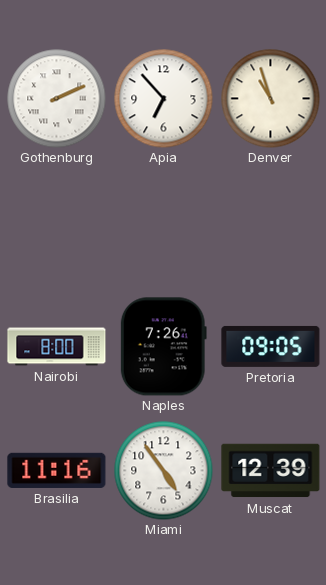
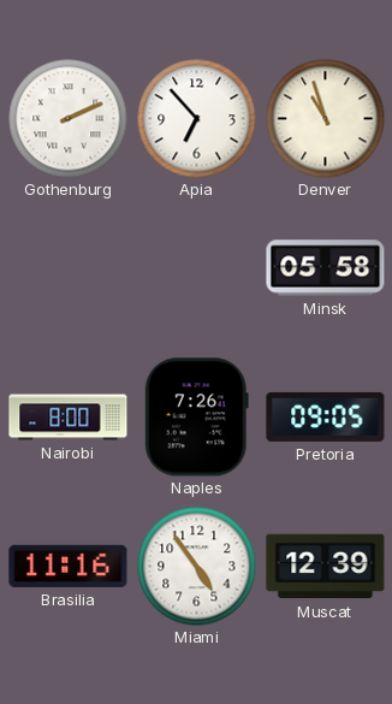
Minsk: none -> 05:58 (326, 268)
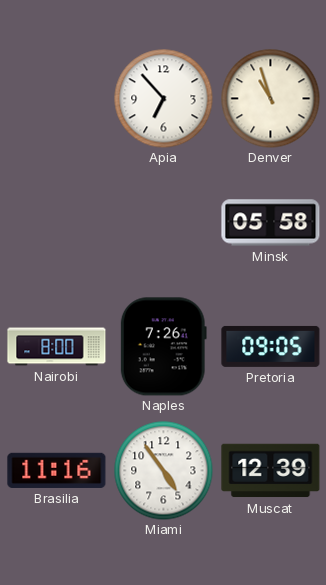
Gothenburg: 2:11 -> none (69, 119)
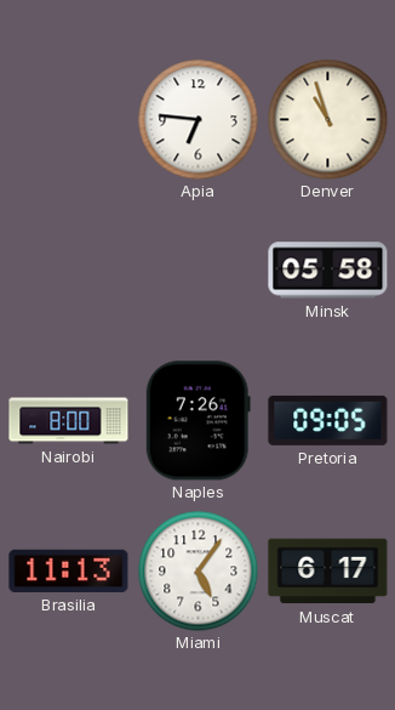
Apia: 6:53 -> 6:46 (199, 120)
Brasilia: 11:16 -> 11:13 (69, 570)
Miami: 4:54 -> 5:06 (199, 572)
Muscat: 12:39 -> 6:17 (328, 572)
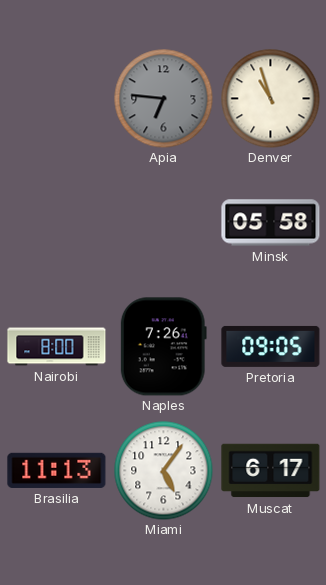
Apia dial: white -> grey (164, 99)
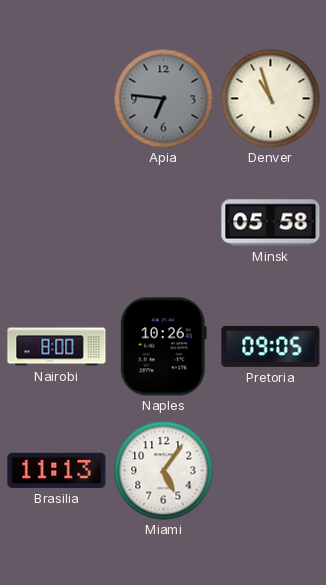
Naples: 7:26 -> 10:26 (163, 347)
Muscat: 6:17 -> none (271, 471)
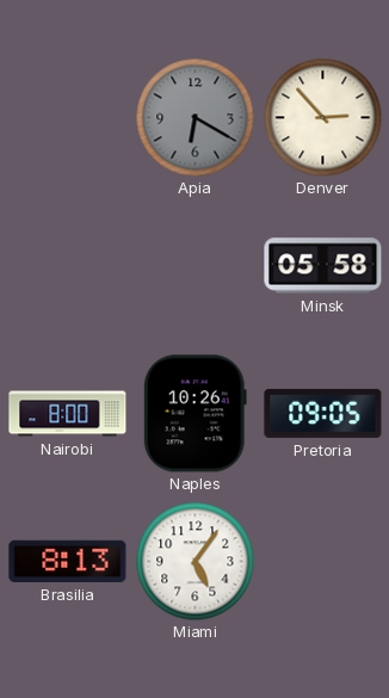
Apia: 6:46 -> 6:20 (196, 118)
Denver: 10:57 -> 2:53 (323, 118)
Brasilia: 11:13 -> 8:13 (68, 561)
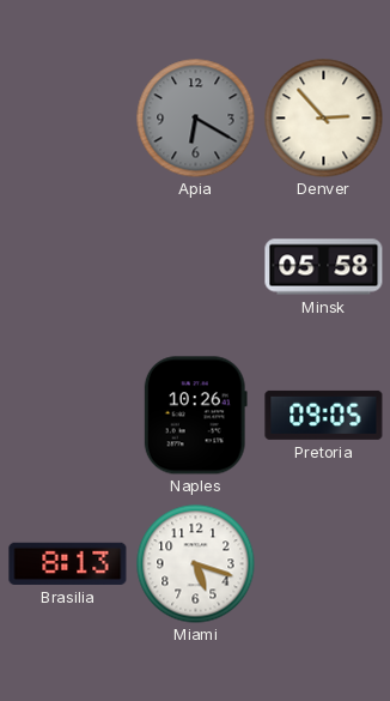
Nairobi: 8:00 -> none (68, 414)
Miami: 5:06 -> 5:18 (196, 564)
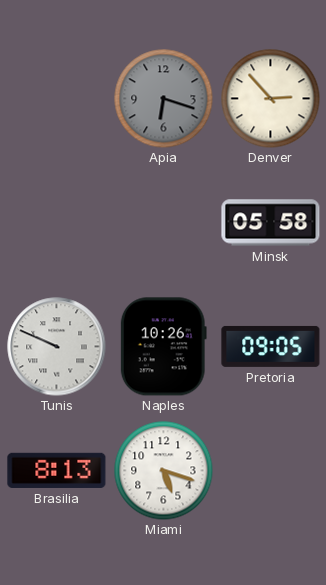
Apia: 6:20 -> 6:18 (164, 99)
Tunis: none -> 9:49 (57, 347)
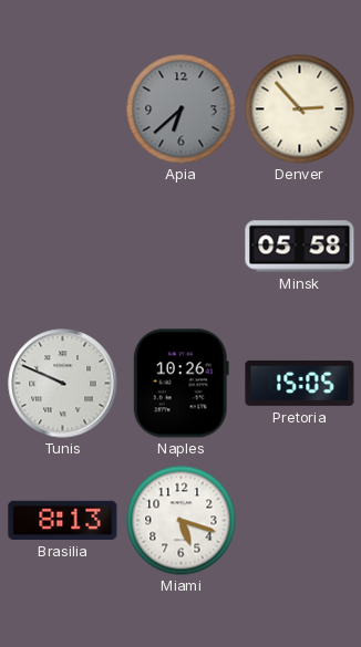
Apia: 6:18 -> 6:38 (182, 109)
Pretoria: 09:05 -> 15:05 (300, 383)
